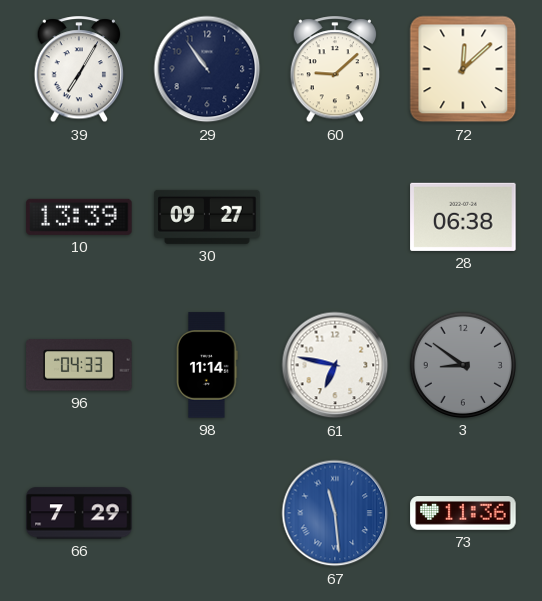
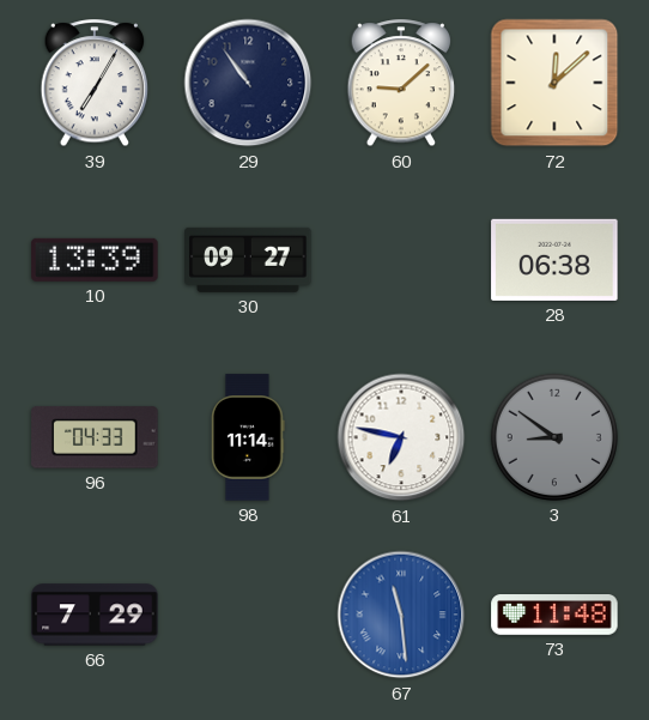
73: 11:36 -> 11:48 (554, 616)
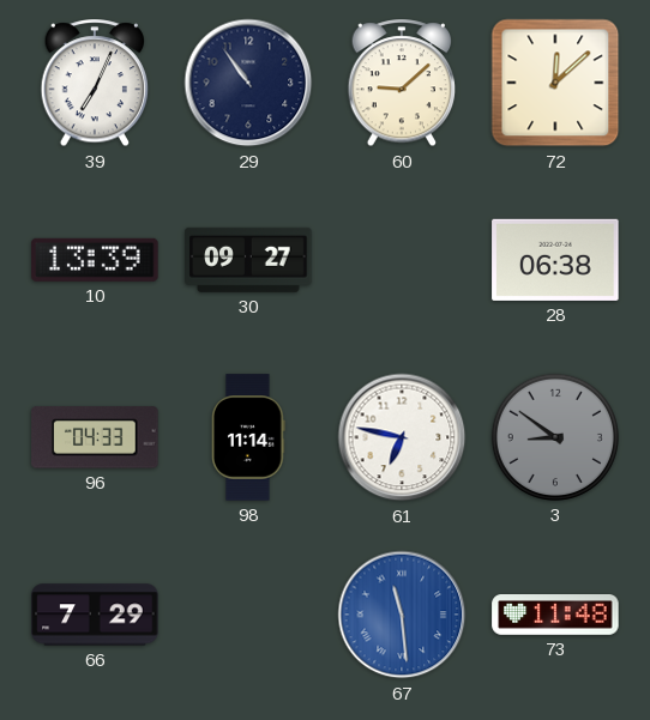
39: 7:05 -> 7:04 (95, 84)
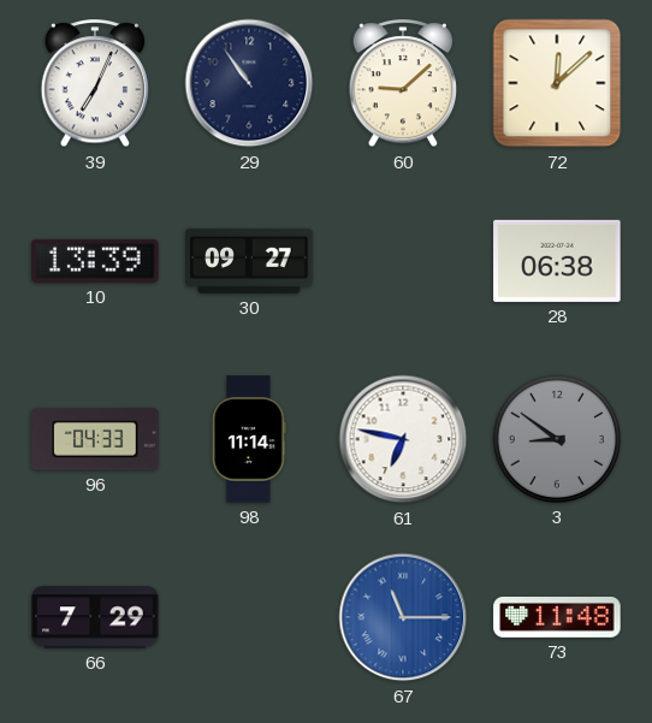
67: 11:29 -> 11:15 (403, 617)
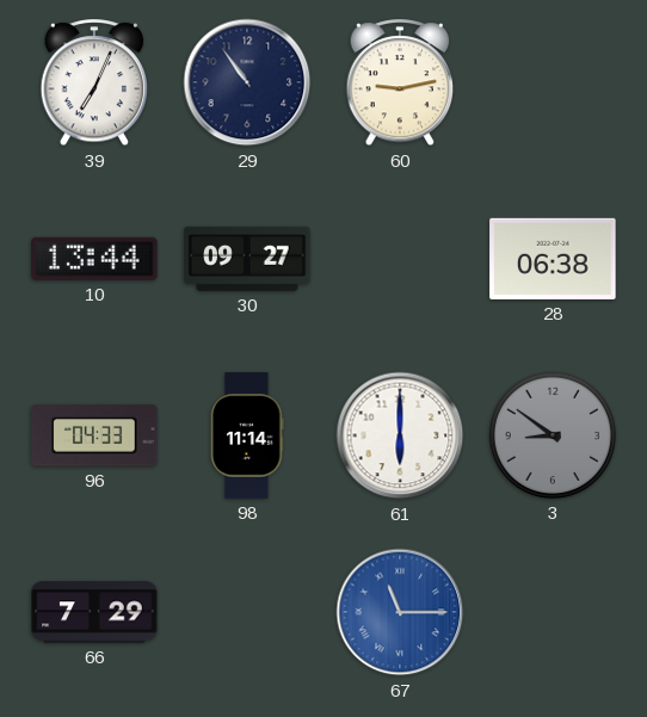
60: 9:08 -> 9:13 (400, 84)
72: 12:08 -> none (557, 83)
10: 13:39 -> 13:44 (94, 259)
61: 6:47 -> 6:00 (400, 435)
73: 11:48 -> none (557, 618)
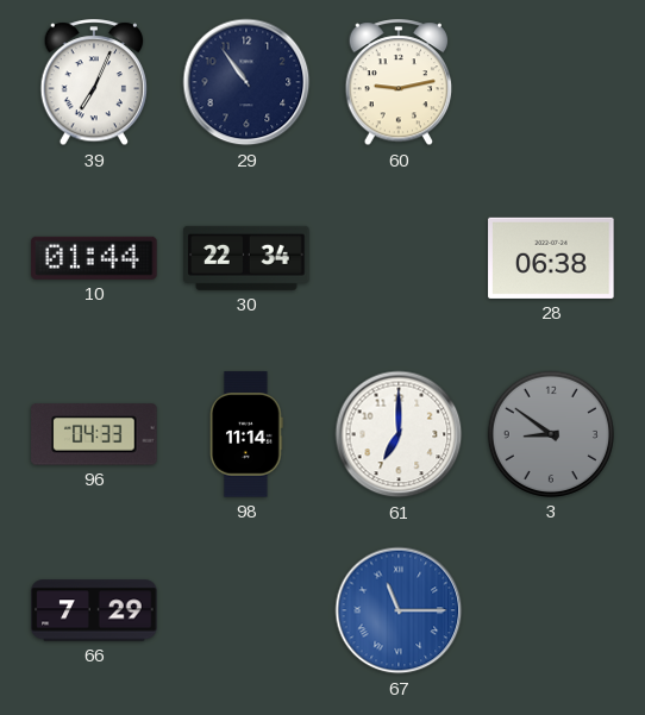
10: 13:44 -> 01:44 (94, 258)
30: 09:27 -> 22:34 (246, 258)
61: 6:00 -> 7:00 (399, 434)
